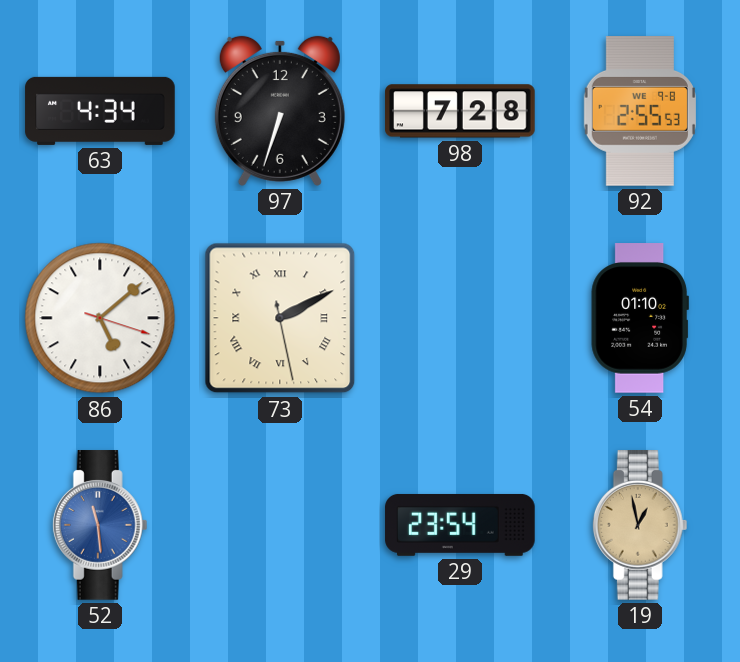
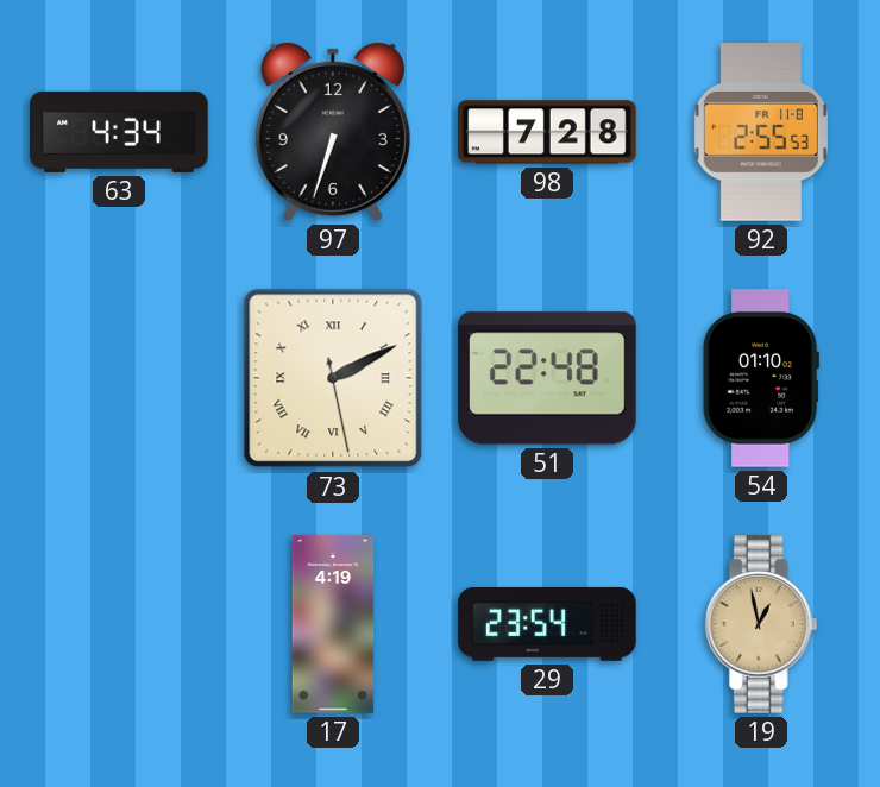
92 date: WE 9-8 -> FR 11-8 (761, 132)
86: 5:08 -> none (100, 318)
51: none -> 22:48 (547, 378)
52: 11:29 -> none (100, 525)
17: none -> 4:19 (333, 624)
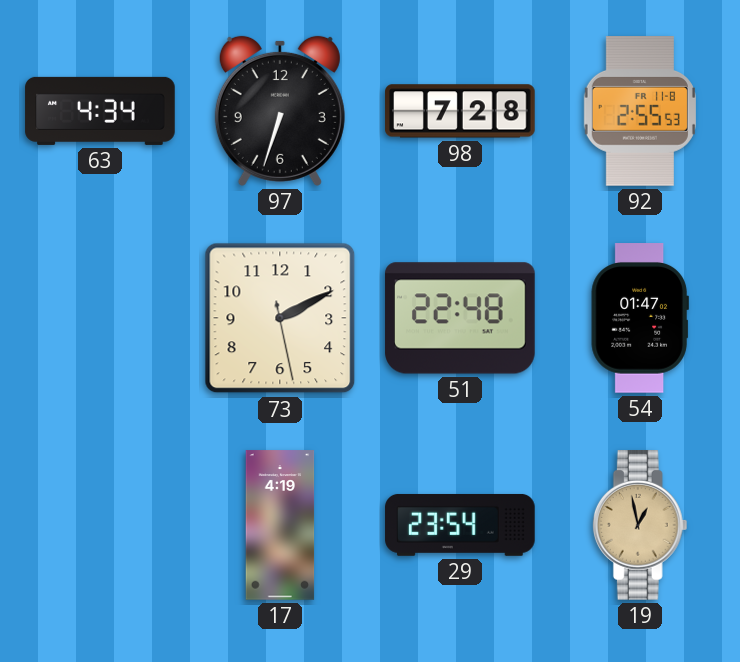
73 numerals: Roman -> Arabic (280, 318)
54: 01:10 -> 01:47 (640, 318)
